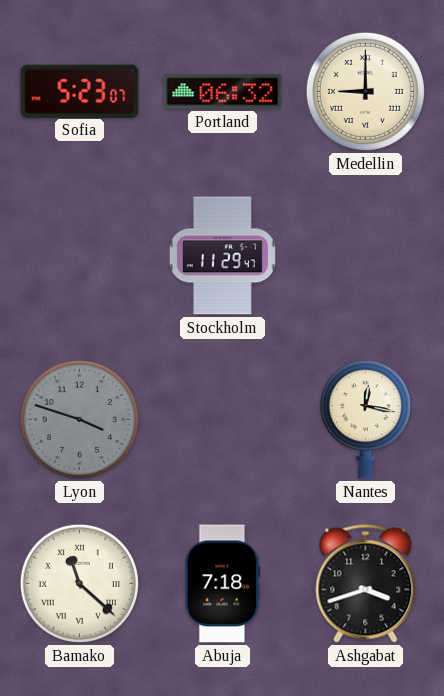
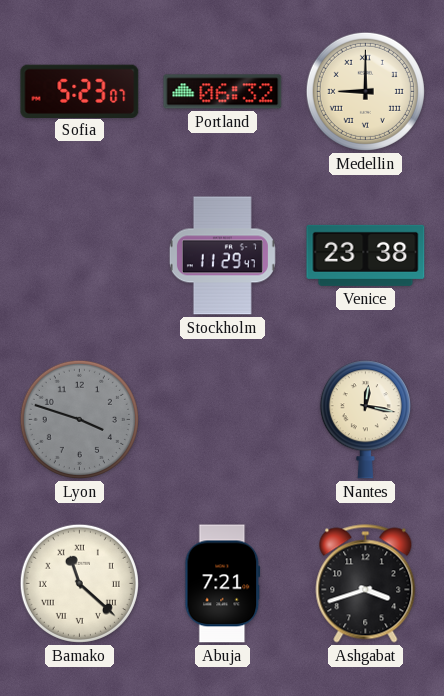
Venice: none -> 23:38 (366, 255)
Abuja: 7:18 -> 7:21 (223, 584)
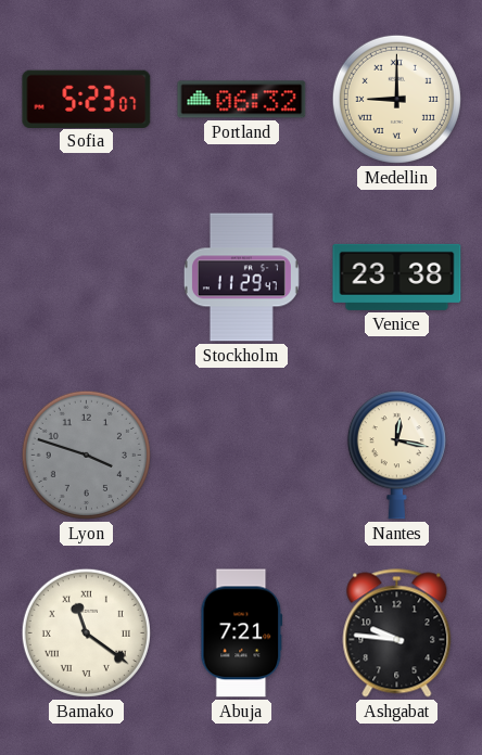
Bamako: 11:22 -> 11:21 (86, 632)
Ashgabat: 3:42 -> 9:46 (397, 634)
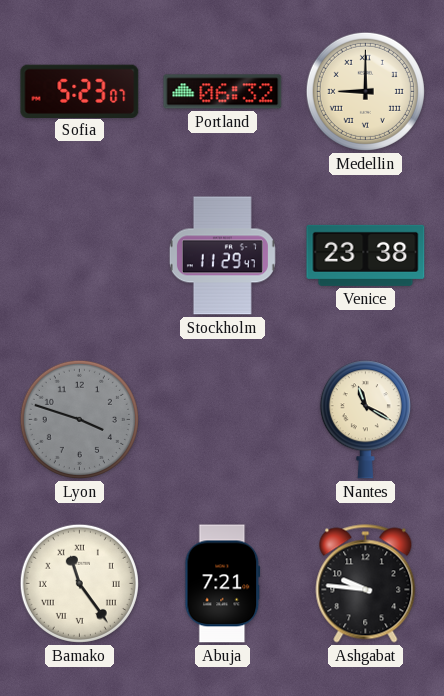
Nantes: 12:17 -> 11:20 (365, 420)
Bamako: 11:21 -> 11:24 (79, 583)
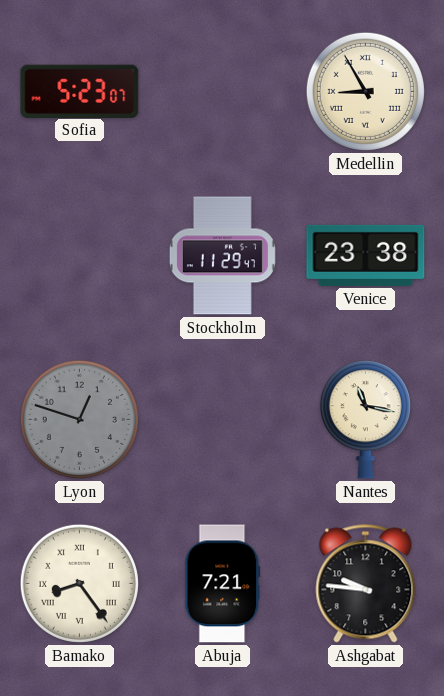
Portland: 06:32 -> none (223, 92)
Medellin: 9:00 -> 8:55 (365, 91)
Lyon: 3:48 -> 12:48 (79, 419)
Nantes: 11:20 -> 11:17 (365, 420)
Bamako: 11:24 -> 8:24 (79, 583)
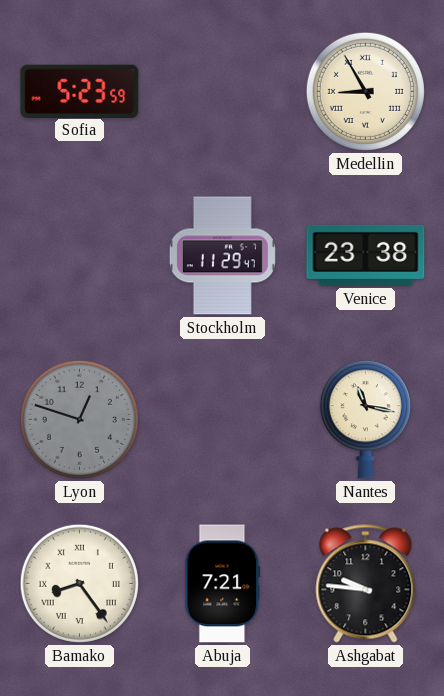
Sofia: 5:23:07 -> 5:23:59 (80, 91)
